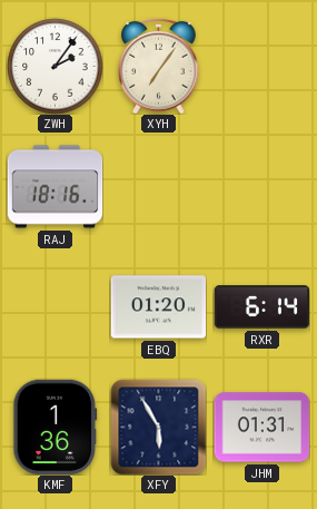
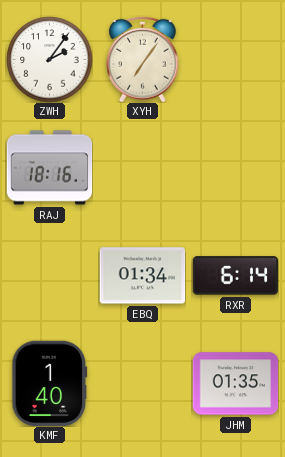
EBQ: 01:20 -> 01:34 (142, 276)
KMF: 1:36 -> 1:40 (50, 383)
XFY: 5:55 -> none (158, 427)
JHM: 01:31 -> 01:35 (235, 384)
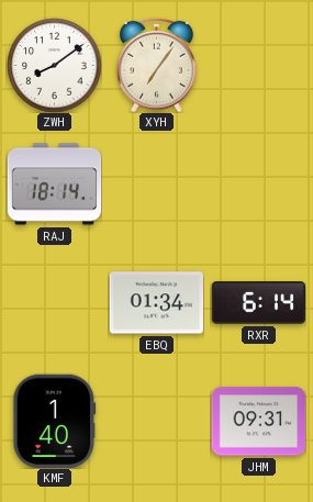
ZWH: 2:06 -> 8:09 (54, 65)
RAJ: 18:16 -> 18:14 (54, 185)
JHM: 01:35 -> 09:31 (258, 422)
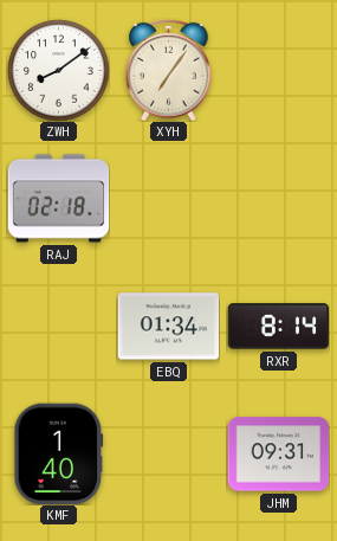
RAJ: 18:14 -> 02:18 (58, 199)
RXR: 6:14 -> 8:14 (278, 327)
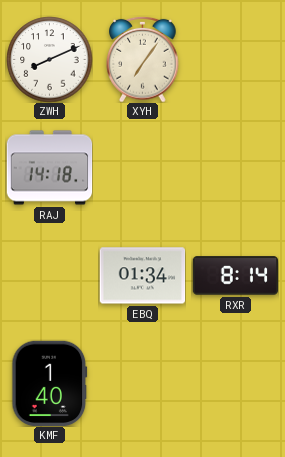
ZWH: 8:09 -> 8:11 (49, 59)
RAJ: 02:18 -> 14:18 (49, 168)
JHM: 09:31 -> none (278, 455)
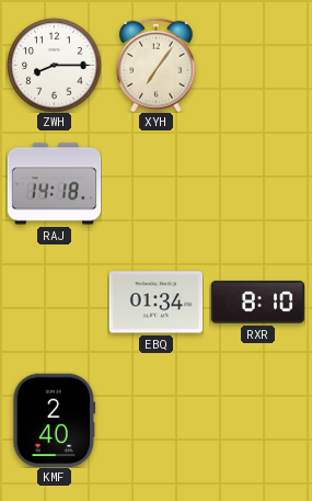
ZWH: 8:11 -> 8:15 (54, 65)
RXR: 8:14 -> 8:10 (257, 303)
KMF: 1:40 -> 2:40 (55, 420)
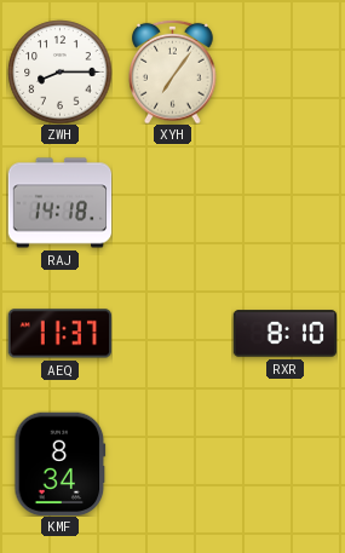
AEQ: none -> 11:37 (59, 334)
EBQ: 01:34 -> none (155, 303)
KMF: 2:40 -> 8:34 (61, 463)
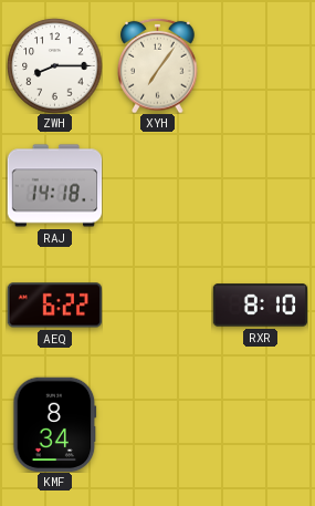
AEQ: 11:37 -> 6:22 (54, 306)
